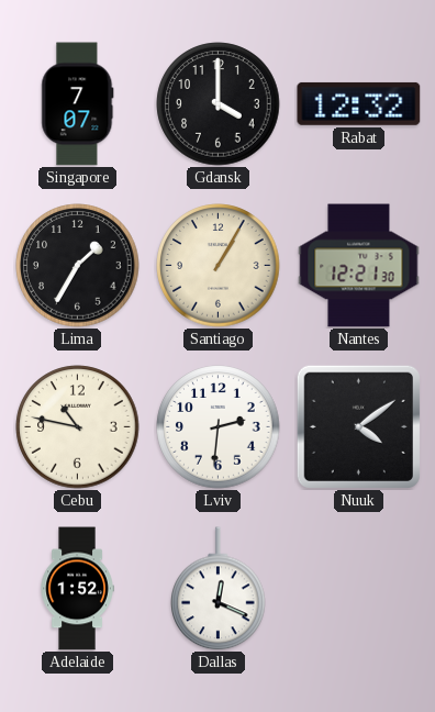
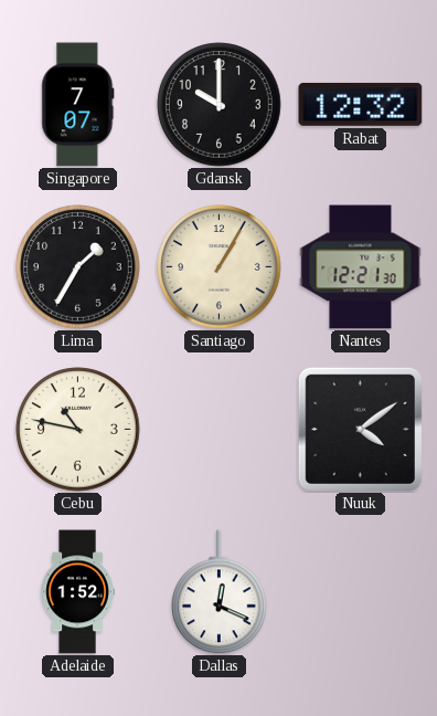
Gdansk: 4:00 -> 10:00 (220, 105)
Lviv: 2:31 -> none (219, 427)
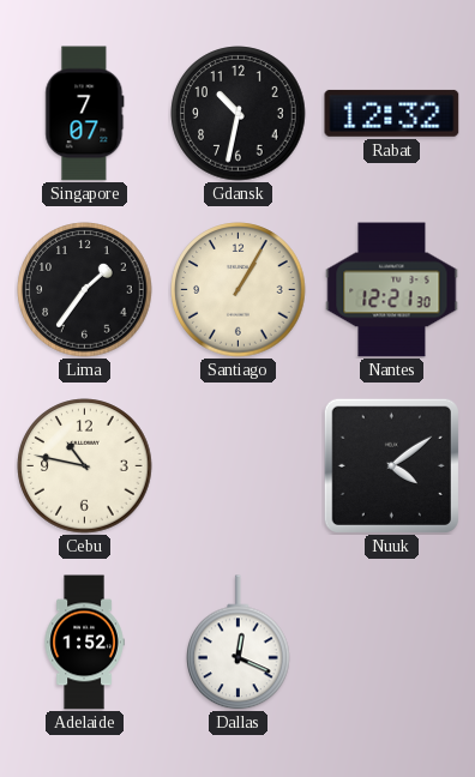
Gdansk: 10:00 -> 10:32 (239, 114)
Lima: 1:35 -> 1:36 (85, 290)
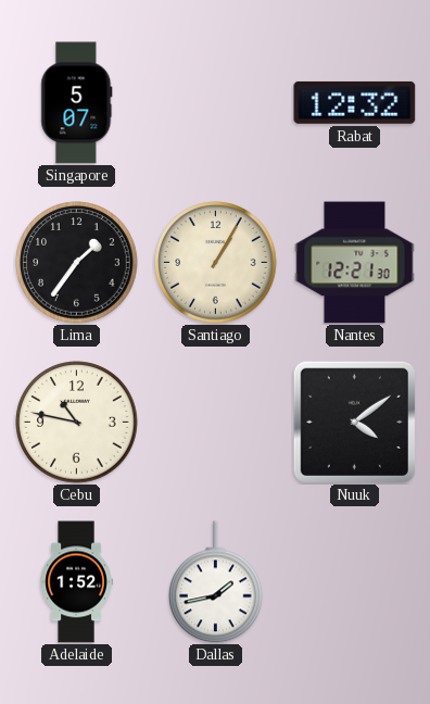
Singapore: 7:07 -> 5:07 (77, 103)
Gdansk: 10:32 -> none (239, 114)
Dallas: 12:19 -> 1:43 (216, 582)
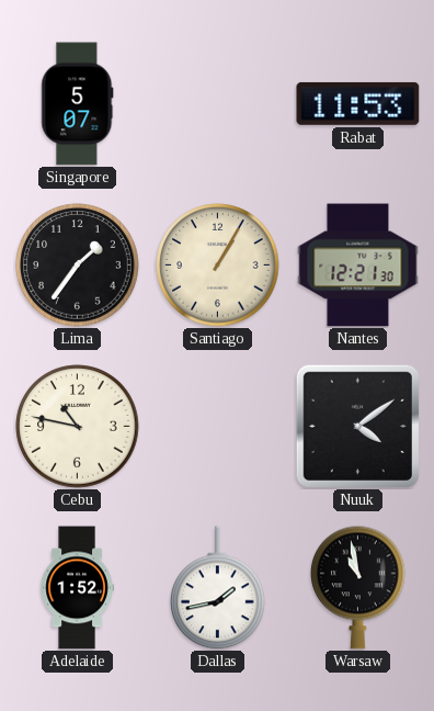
Rabat: 12:32 -> 11:53 (358, 103)
Warsaw: none -> 10:58 (358, 587)
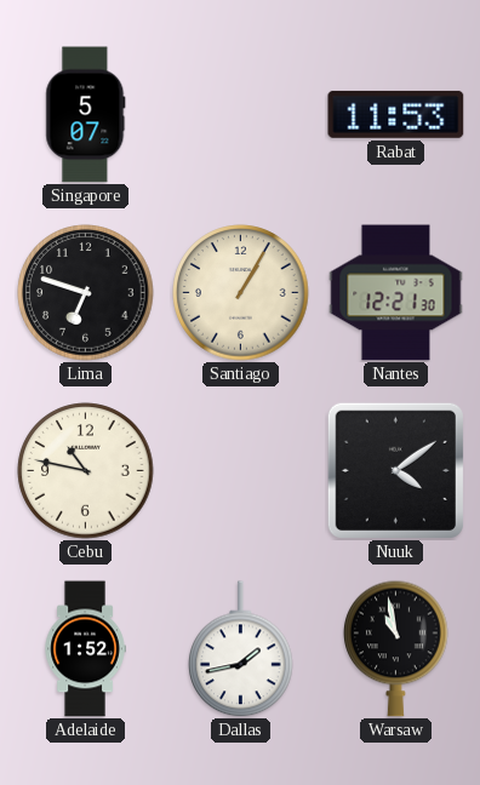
Lima: 1:36 -> 6:48 (86, 293)
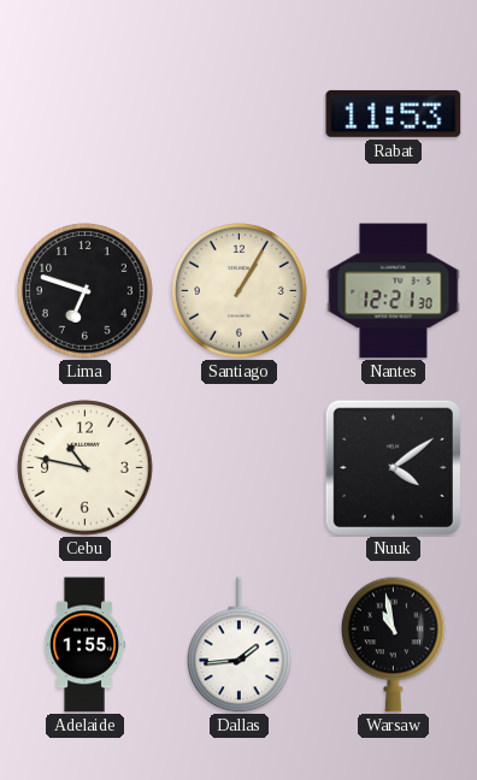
Singapore: 5:07 -> none (86, 115)
Adelaide: 1:52 -> 1:55 (84, 645)
Dallas: 1:43 -> 1:44 (240, 645)
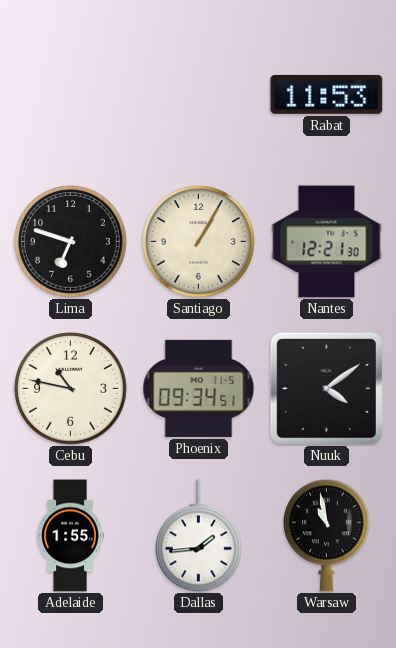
Phoenix: none -> 09:34 (199, 388)
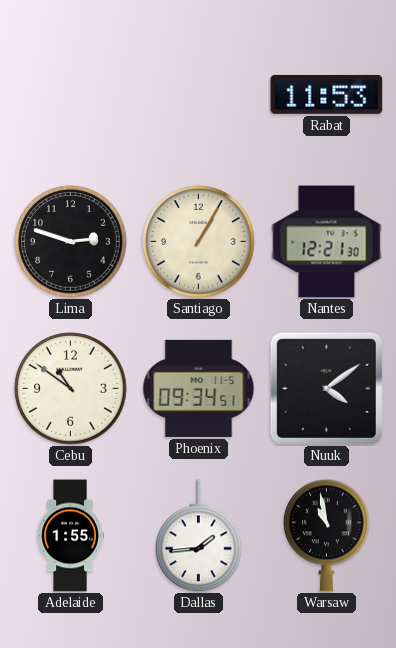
Lima: 6:48 -> 2:48 (71, 242)
Cebu: 10:47 -> 10:51 (71, 389)
